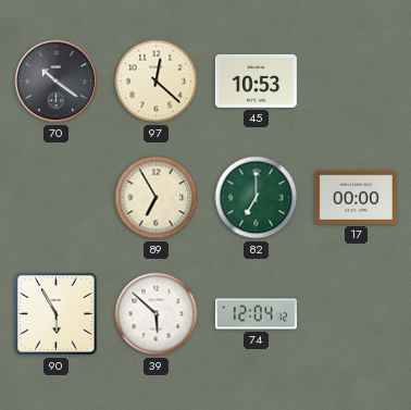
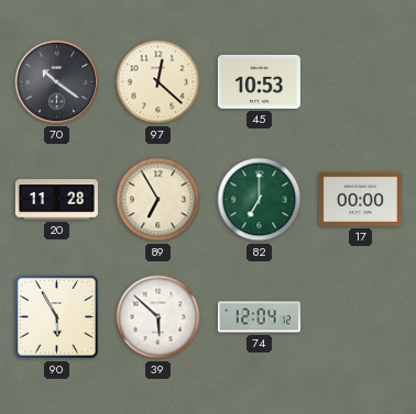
20: none -> 11:28 (56, 200)
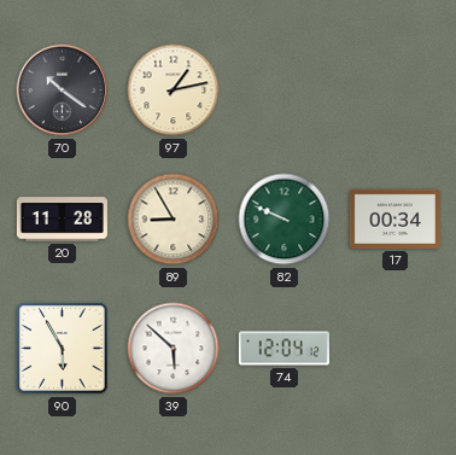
97: 12:22 -> 1:13 (174, 91)
45: 10:53 -> none (259, 81)
89: 6:55 -> 8:55 (174, 220)
82: 7:00 -> 9:49 (285, 220)
17: 00:00 -> 00:34 (394, 218)
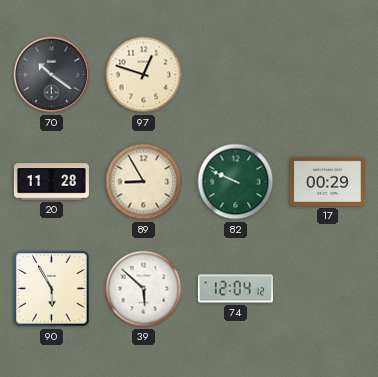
97: 1:13 -> 12:48 (144, 75)
17: 00:34 -> 00:29 (327, 181)
